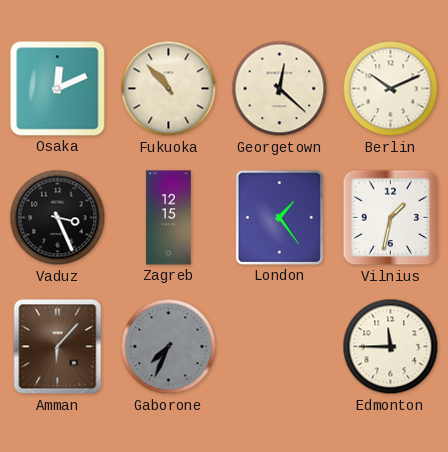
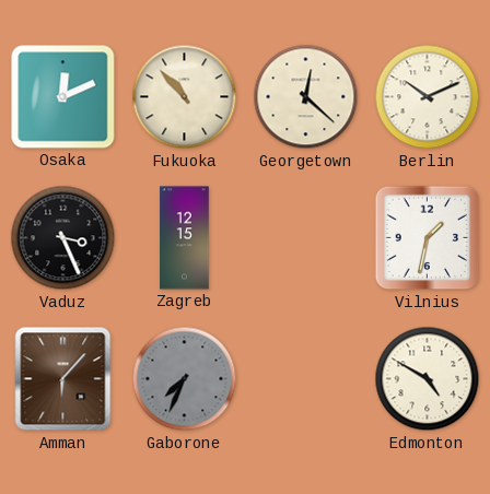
London: 1:24 -> none (279, 217)
Edmonton: 11:45 -> 4:50 (428, 379)
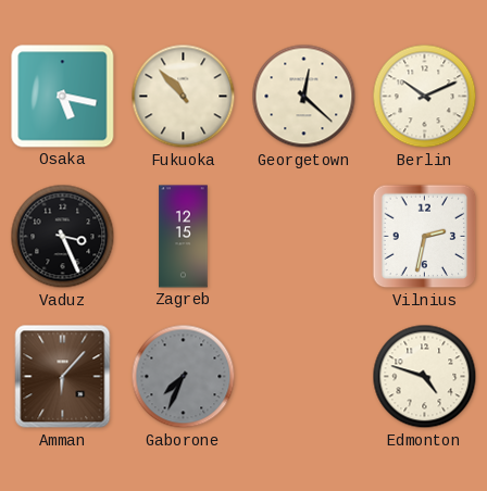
Osaka: 12:11 -> 5:17 (63, 97)
Vilnius: 1:32 -> 2:32 (425, 237)
Edmonton: 4:50 -> 4:48 (425, 377)
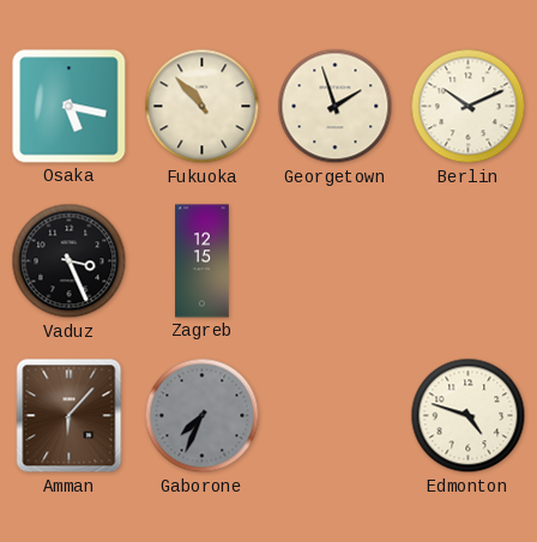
Georgetown: 12:22 -> 1:57 (336, 107)
Vilnius: 2:32 -> none (425, 237)
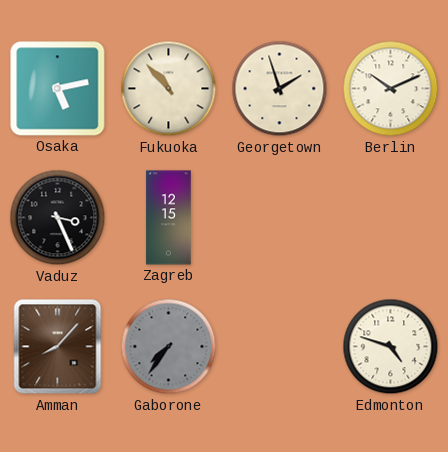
Osaka: 5:17 -> 5:13 (58, 89)
Amman: 6:07 -> 8:07 (58, 347)
Gaborone: 7:34 -> 7:36 (169, 347)
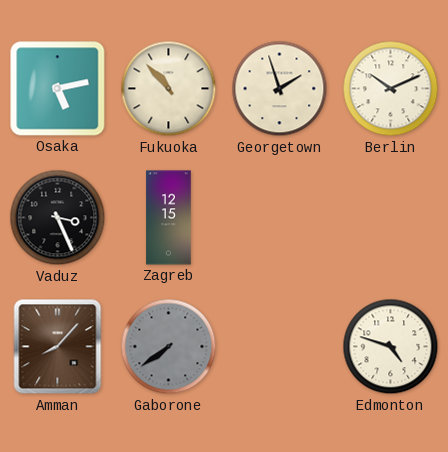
Gaborone: 7:36 -> 7:39 (169, 347)
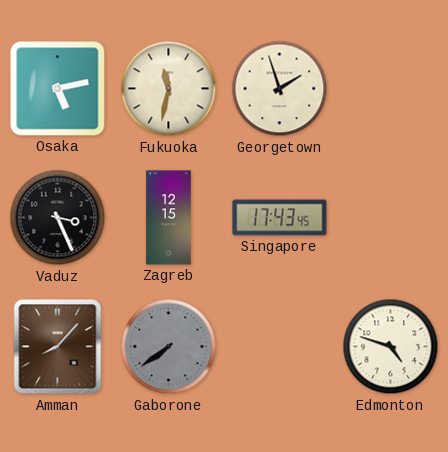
Fukuoka: 10:53 -> 11:32 (169, 89)
Berlin: 10:11 -> none (391, 89)
Singapore: none -> 17:43 (280, 218)
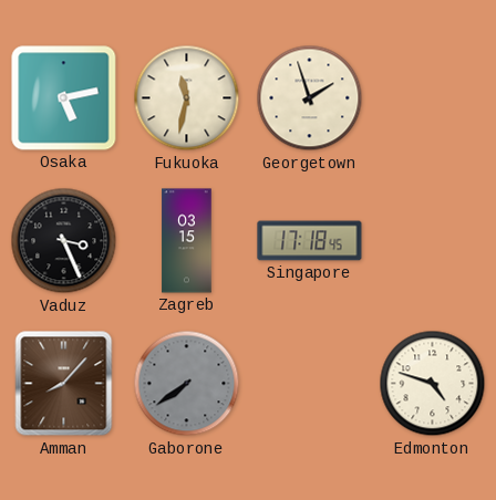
Zagreb: 12:15 -> 03:15 (187, 241)
Singapore: 17:43 -> 17:18 (310, 241)
